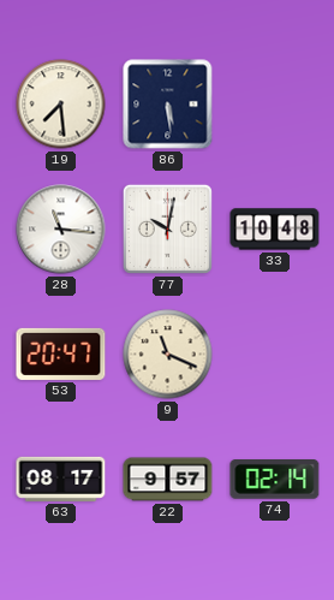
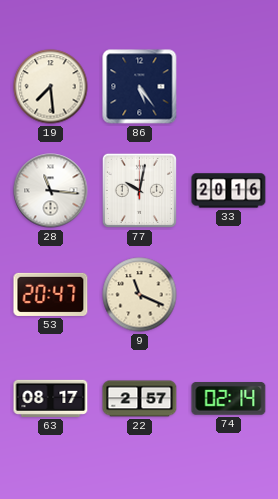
86: 5:29 -> 5:24 (140, 87)
33: 10:48 -> 20:16 (229, 191)
22: 9:57 -> 2:57 (140, 399)
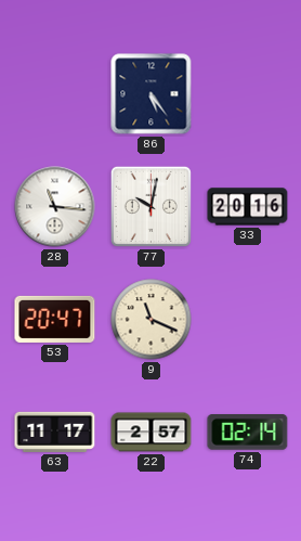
19: 7:29 -> none (51, 87)
63: 08:17 -> 11:17 (55, 431)
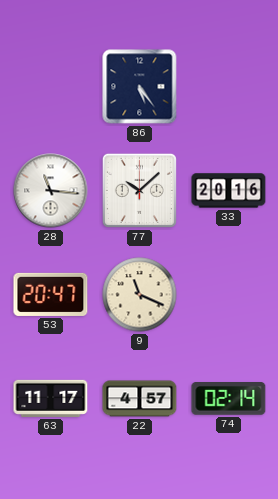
77: 10:02 -> 10:08 (139, 190)
22: 2:57 -> 4:57 (140, 399)
